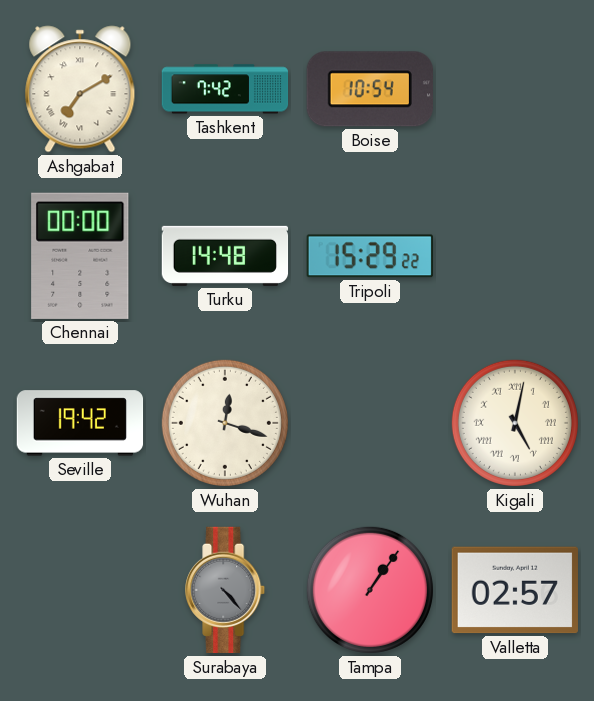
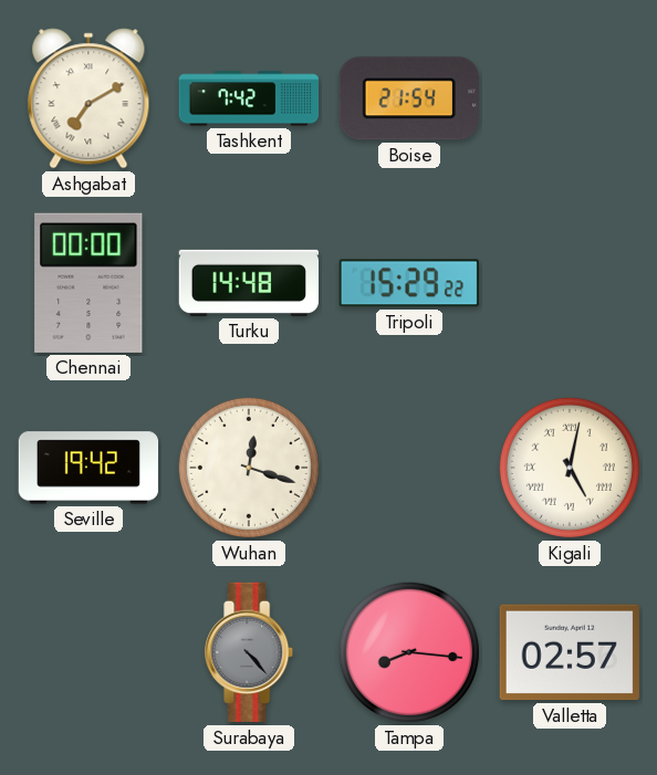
Boise: 10:54 -> 21:54 (409, 98)
Tampa: 1:06 -> 8:16 (409, 652)
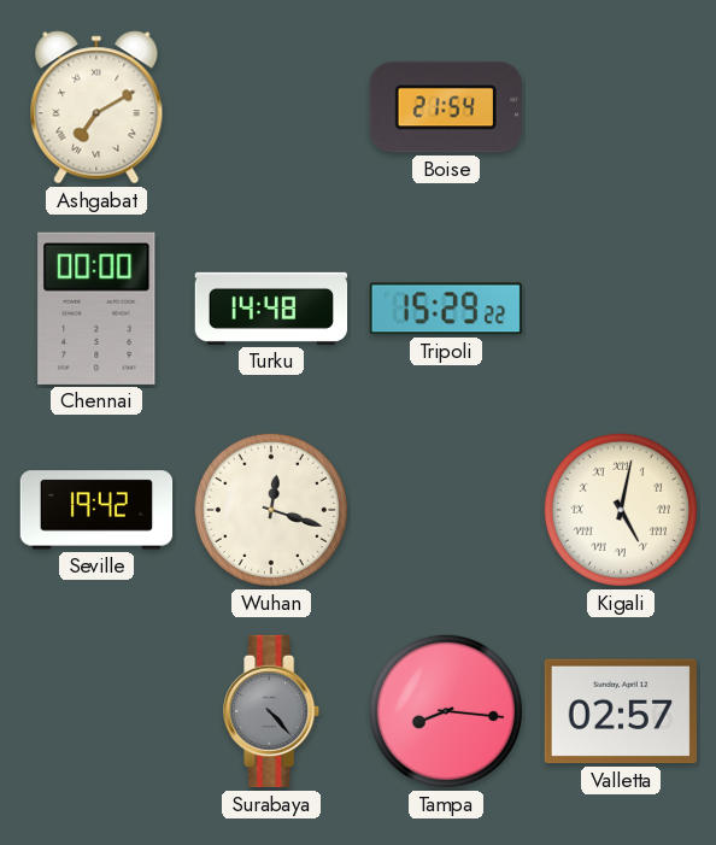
Tashkent: 7:42 -> none (249, 98)
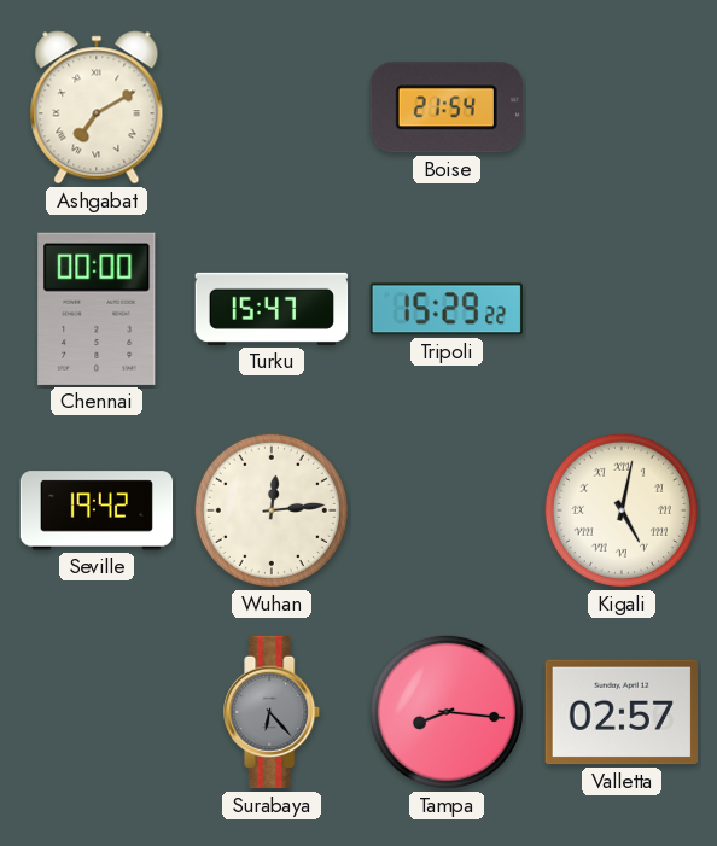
Turku: 14:48 -> 15:47 (272, 309)
Wuhan: 12:18 -> 12:14 (272, 510)
Surabaya: 4:23 -> 6:23 (273, 712)
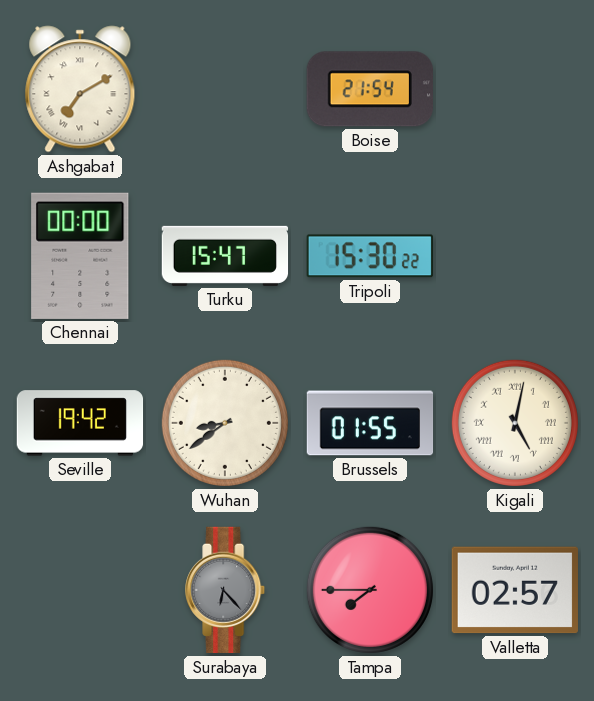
Tripoli: 15:29 -> 15:30 (370, 256)
Wuhan: 12:14 -> 8:39 (225, 423)
Brussels: none -> 01:55 (370, 423)
Tampa: 8:16 -> 7:45 (370, 590)
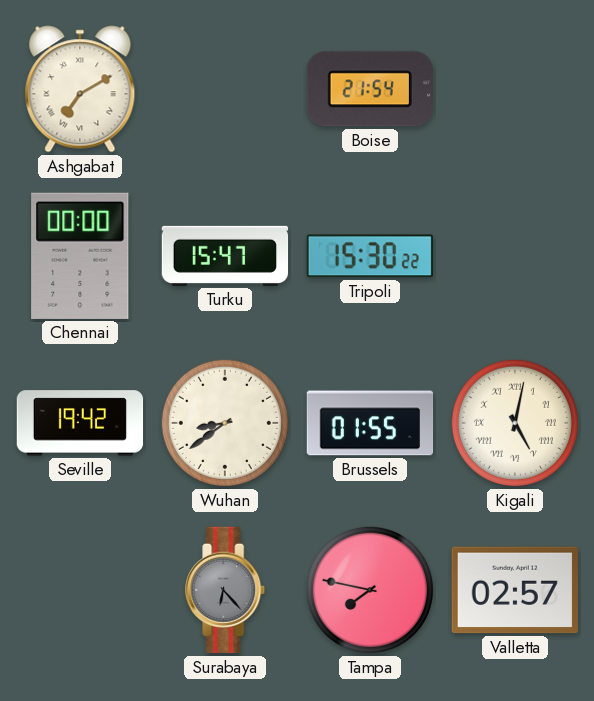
Tampa: 7:45 -> 7:47 (370, 590)
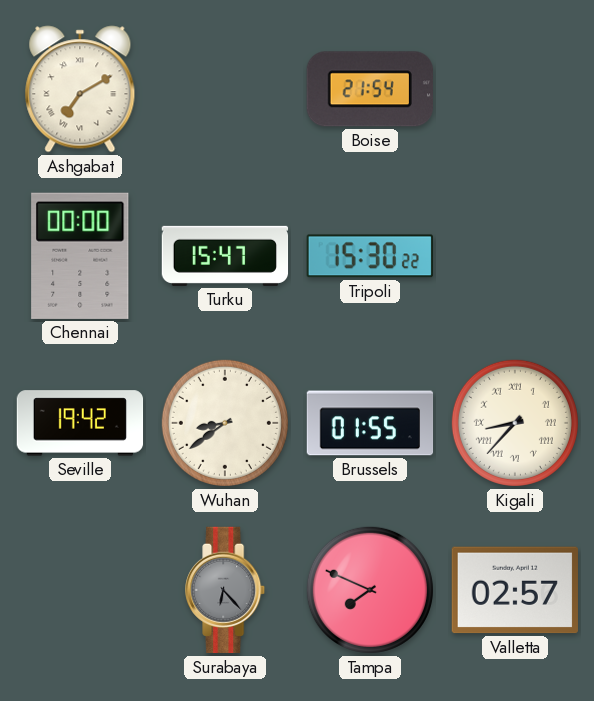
Kigali: 5:02 -> 8:37 (515, 423)
Tampa: 7:47 -> 7:49 (370, 590)
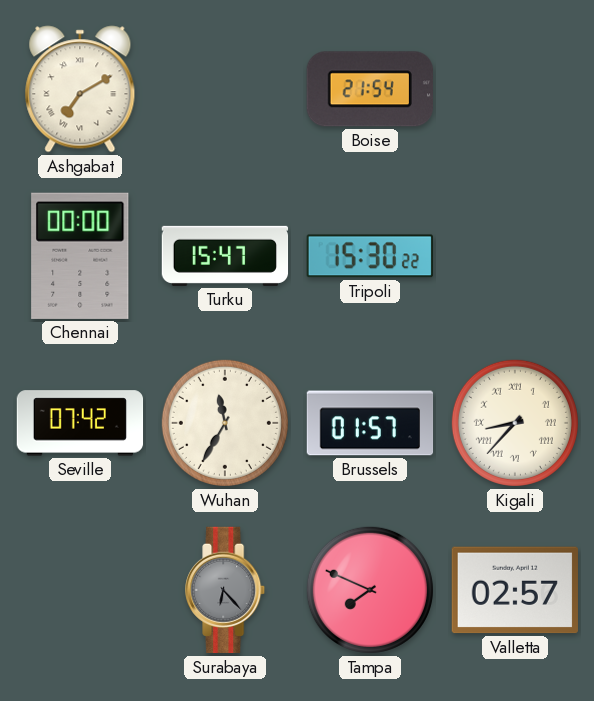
Seville: 19:42 -> 07:42 (80, 423)
Wuhan: 8:39 -> 11:35 (225, 423)
Brussels: 01:55 -> 01:57 (370, 423)
